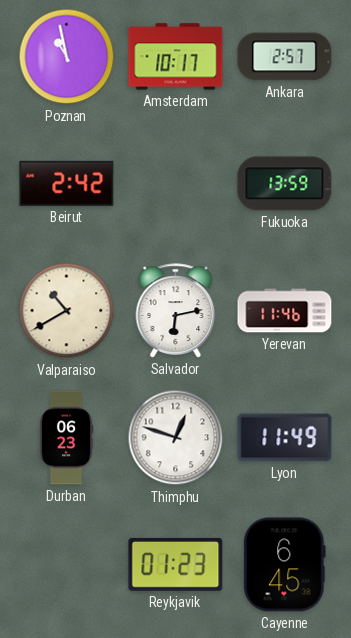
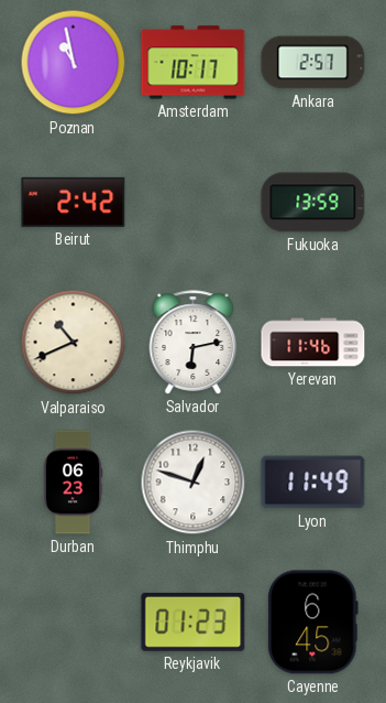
Valparaiso: 10:40 -> 10:41 (74, 343)
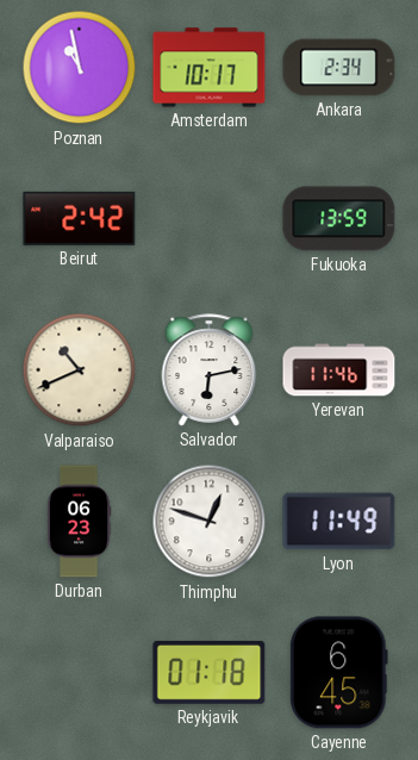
Ankara: 2:57 -> 2:34 (339, 68)
Reykjavik: 01:23 -> 01:18 (210, 672)
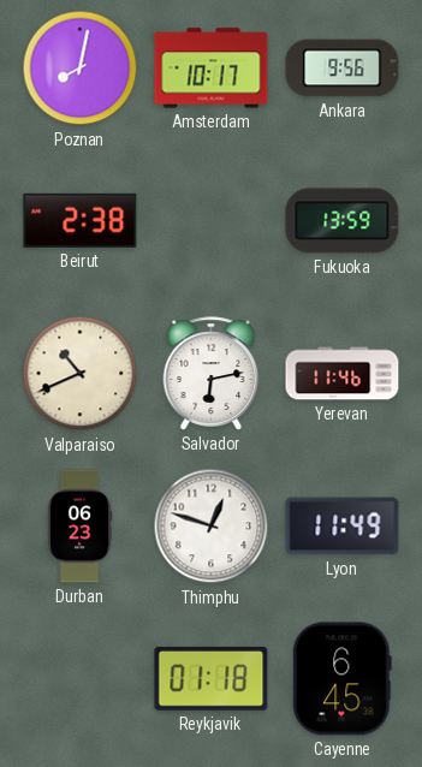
Poznan: 10:58 -> 8:02 (81, 69)
Ankara: 2:34 -> 9:56 (343, 69)
Beirut: 2:42 -> 2:38 (81, 220)
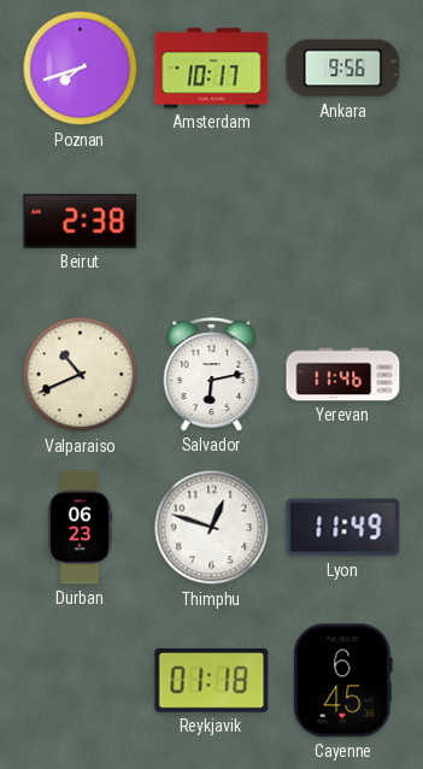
Poznan: 8:02 -> 7:42 (81, 69)
Fukuoka: 13:59 -> none (343, 221)
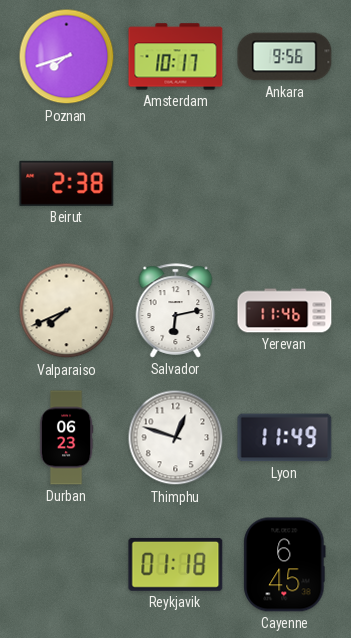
Valparaiso: 10:41 -> 7:41 (67, 311)
